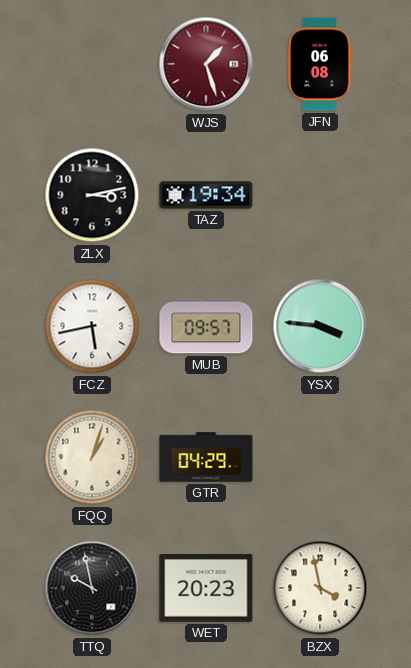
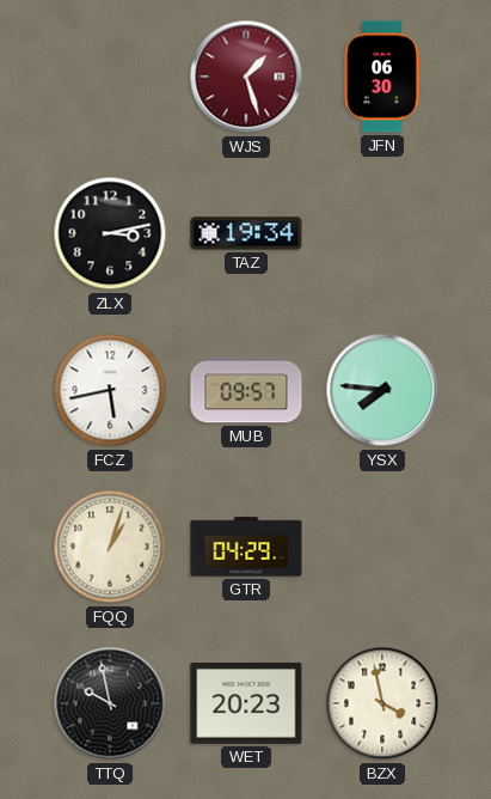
JFN: 06:08 -> 06:30 (382, 77)
YSX: 3:46 -> 7:46 (382, 390)
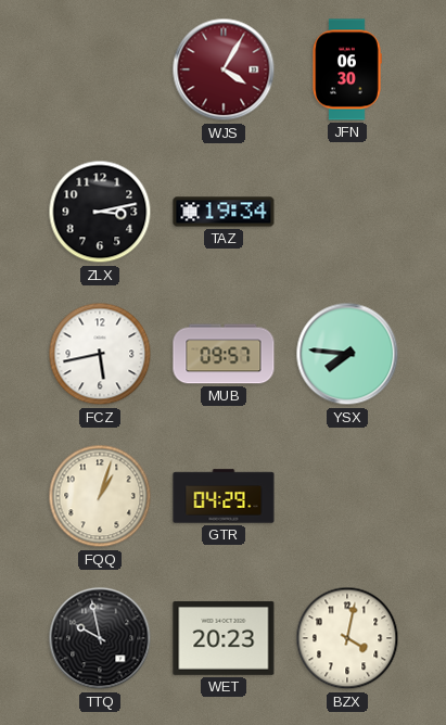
WJS: 1:27 -> 4:05 (224, 69)
BZX: 3:58 -> 4:02 (347, 638)
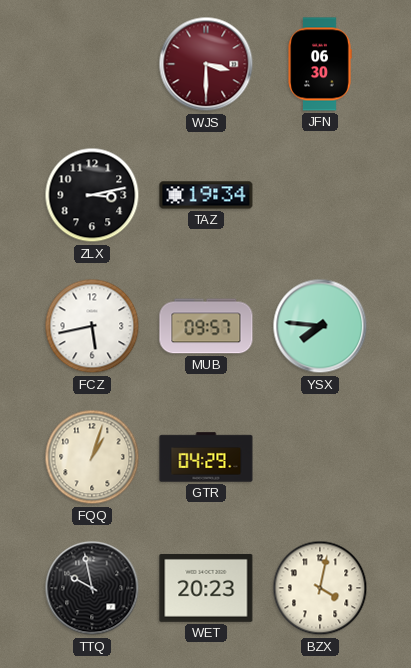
WJS: 4:05 -> 3:30 (206, 64)
